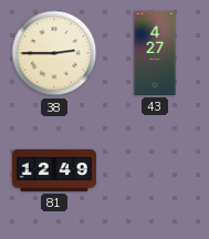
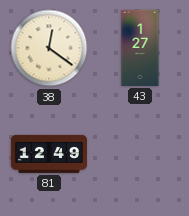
38: 2:45 -> 12:21 (49, 48)
43: 4:27 -> 1:27 (140, 48)
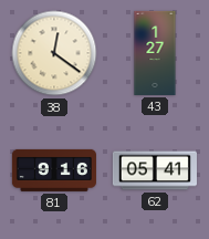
81: 12:49 -> 9:16 (54, 170)
62: none -> 05:41 (155, 170)
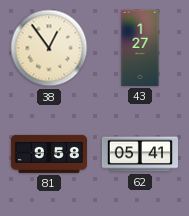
38: 12:21 -> 12:54 (49, 48)
81: 9:16 -> 9:58 (49, 154)
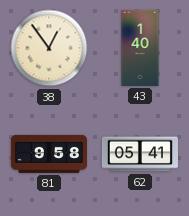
43: 1:27 -> 1:40 (140, 48)
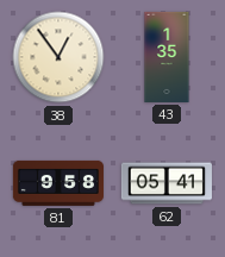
43: 1:40 -> 1:35 (167, 57)
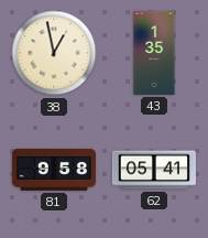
38: 12:54 -> 12:58 (54, 53)
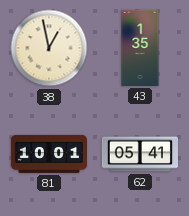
81: 9:58 -> 10:01 (49, 154)
